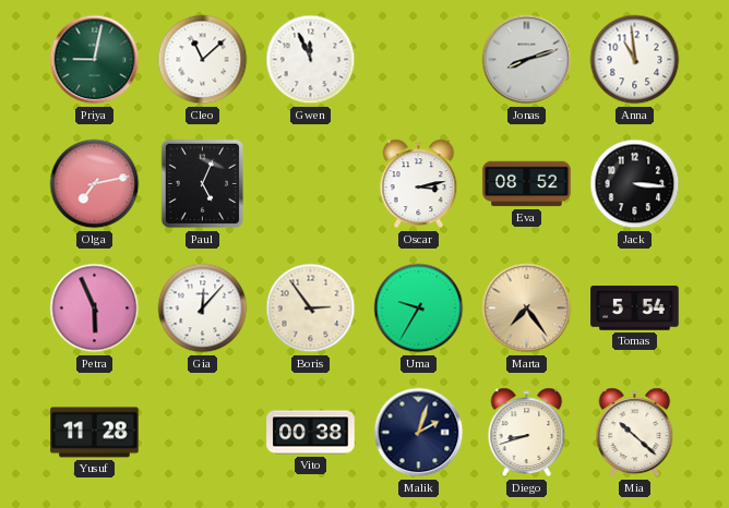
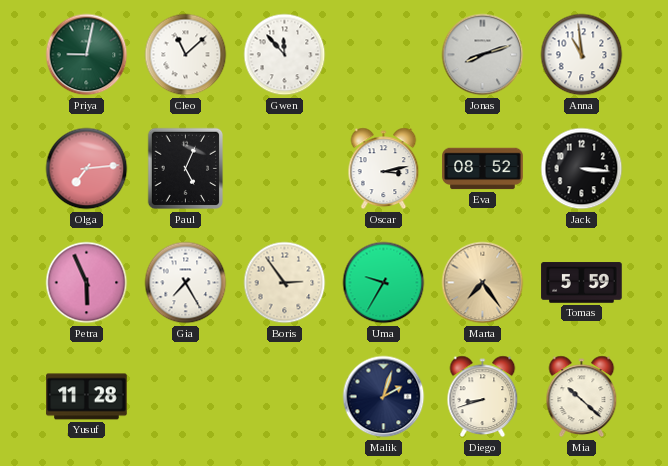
Gwen: 11:56 -> 11:53 (285, 55)
Olga: 7:13 -> 7:14 (87, 169)
Gia: 12:07 -> 7:25 (186, 283)
Tomas: 5:54 -> 5:59 (582, 283)
Vito: 00:38 -> none (311, 433)
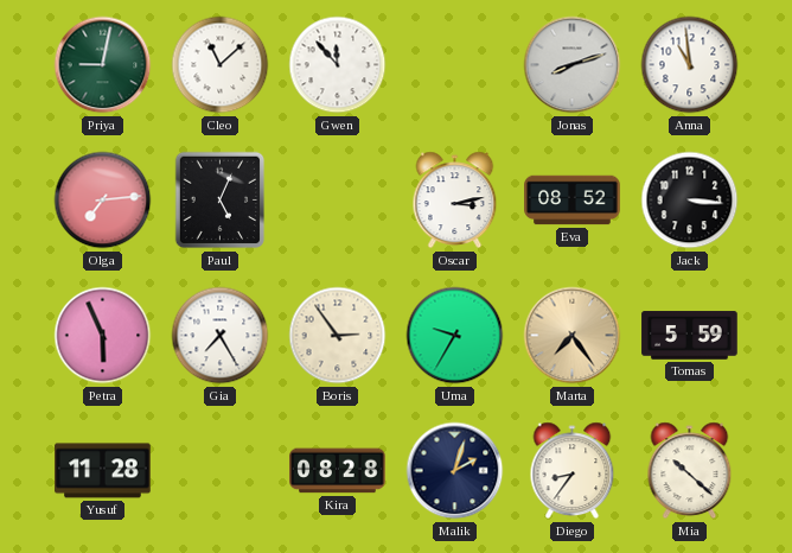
Kira: none -> 08:28 (338, 471)
Diego: 8:42 -> 8:36 (573, 471)
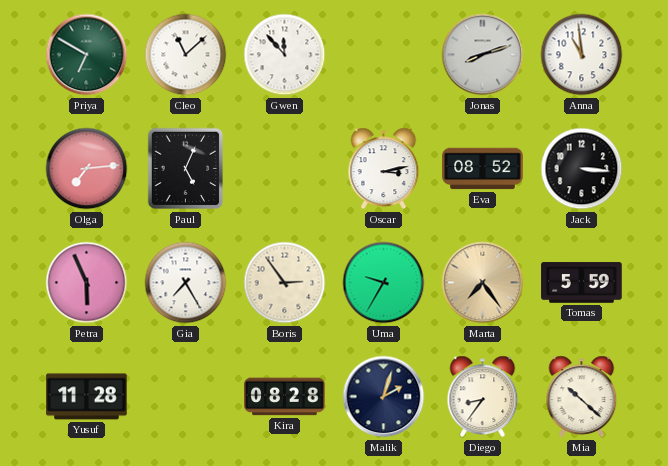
Priya: 9:02 -> 6:50 (87, 55)
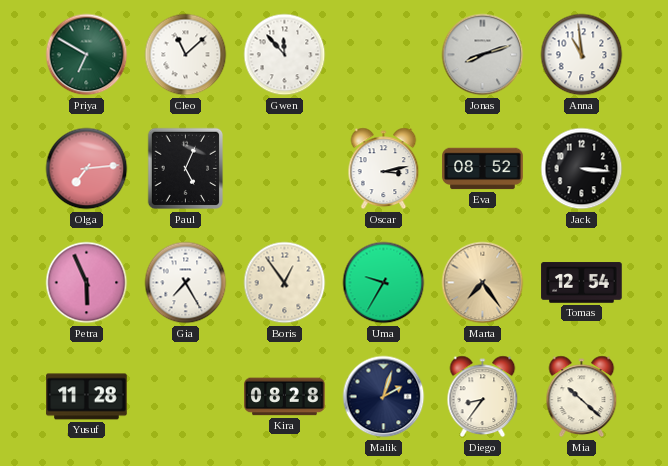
Boris: 2:54 -> 12:54 (285, 283)
Tomas: 5:59 -> 12:54 (582, 283)
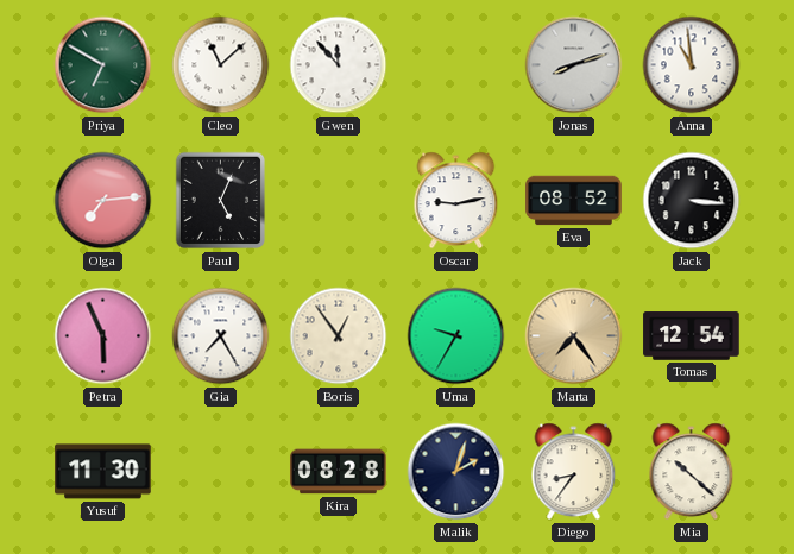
Oscar: 3:13 -> 9:13 (456, 201)
Yusuf: 11:28 -> 11:30 (103, 472)
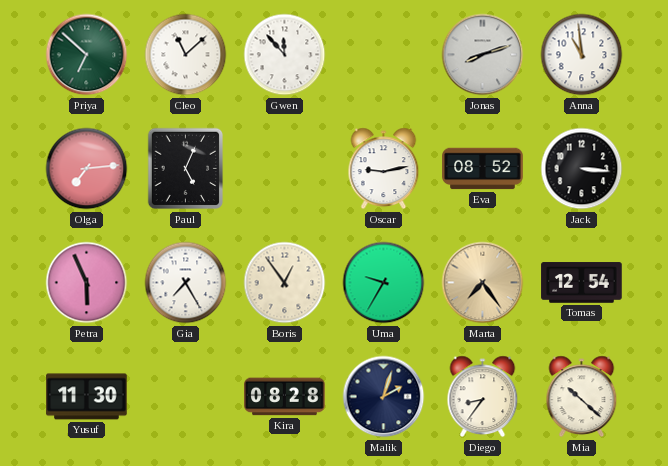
Priya: 6:50 -> 6:52 (87, 55)
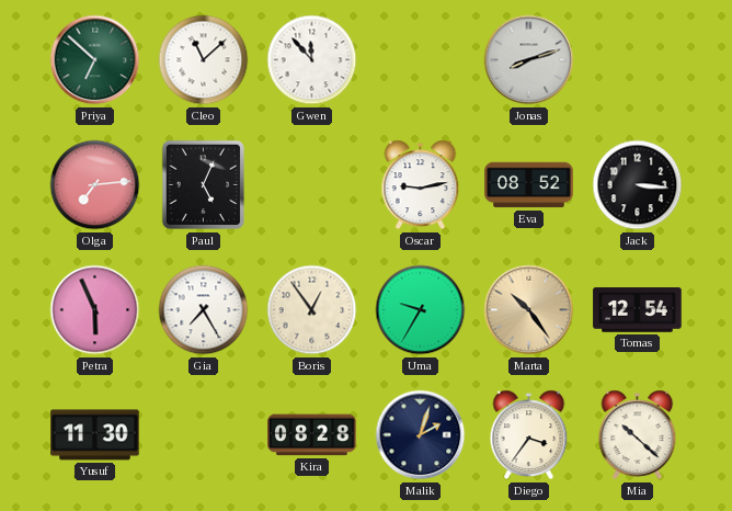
Anna: 10:59 -> none (582, 55)
Marta: 7:24 -> 10:24 (529, 310)
Diego: 8:36 -> 3:36 (529, 435)
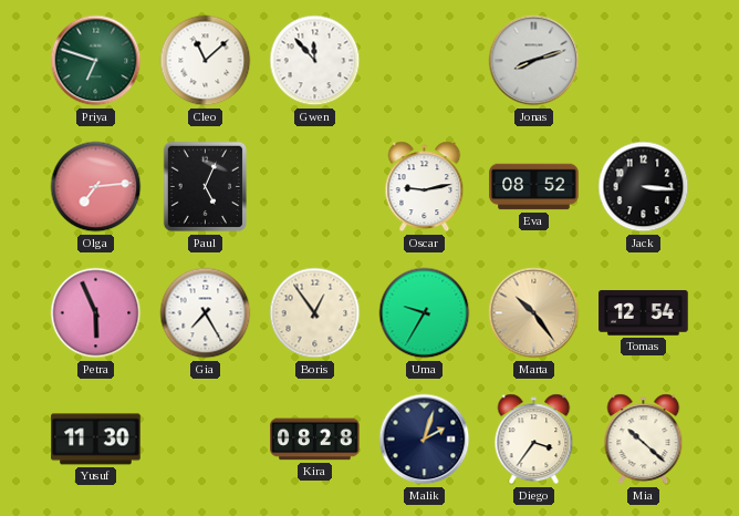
Priya: 6:52 -> 6:48 (96, 61)
